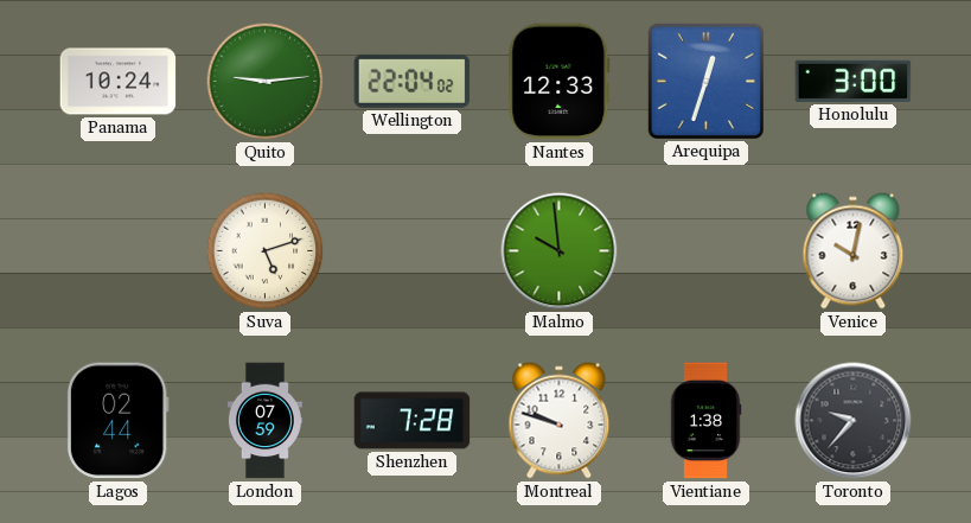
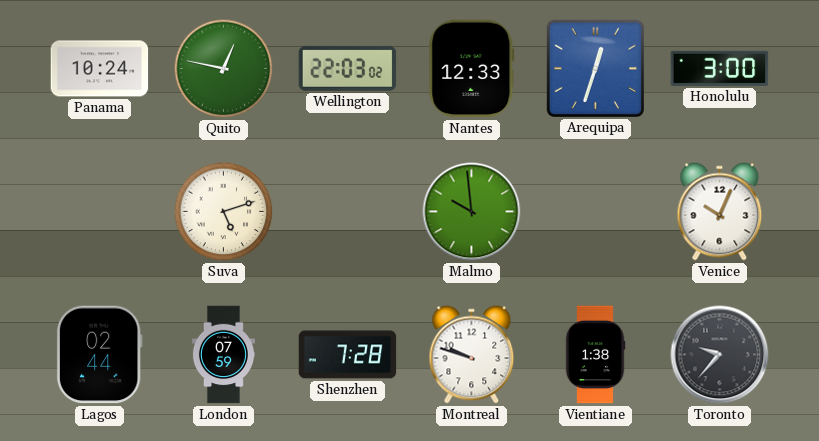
Quito: 9:14 -> 12:47 (224, 69)
Wellington: 22:04 -> 22:03 (348, 68)
Venice: 10:02 -> 10:04 (720, 212)
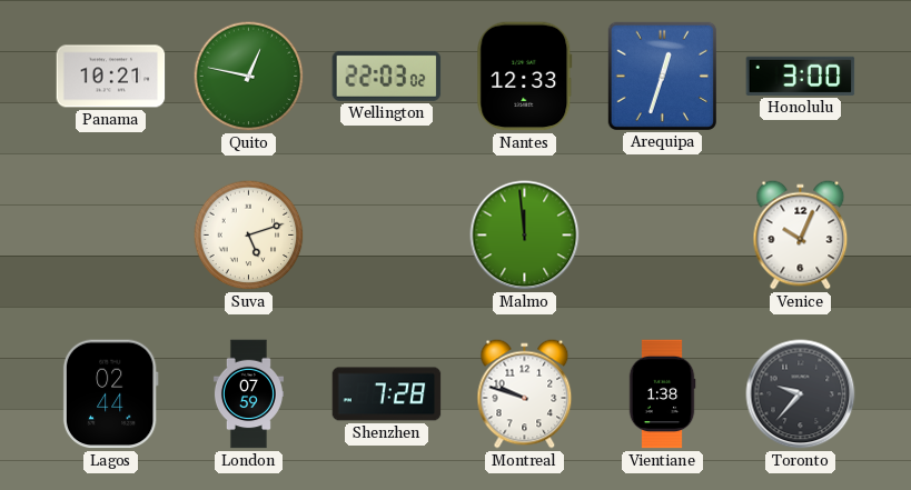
Panama: 10:24 -> 10:21 (111, 77)
Malmo: 9:59 -> 11:59 (525, 236)
